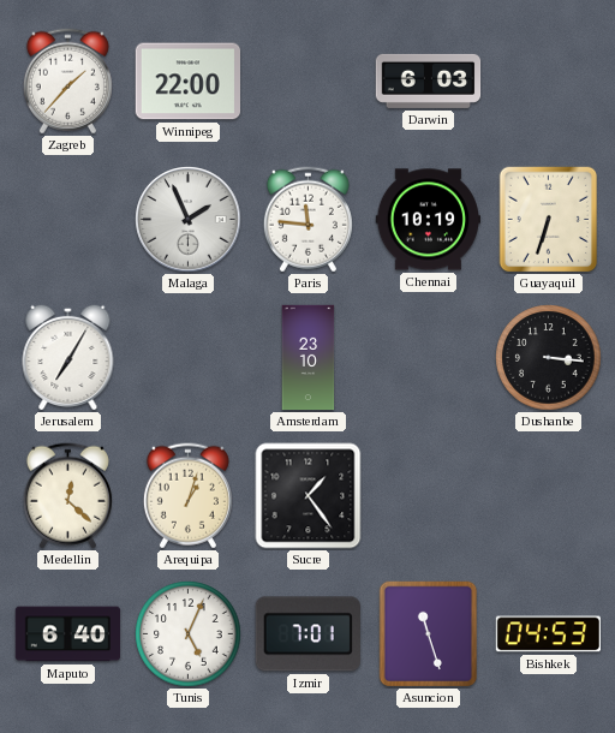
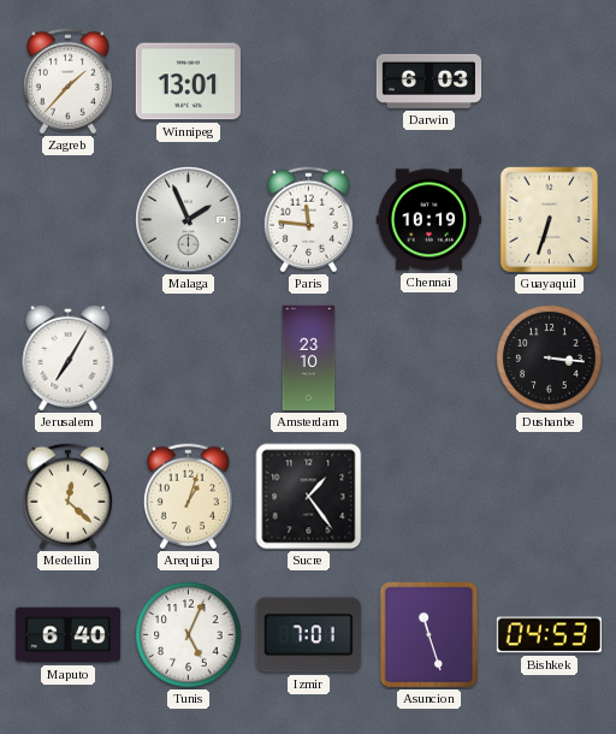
Winnipeg: 22:00 -> 13:01 (188, 82)
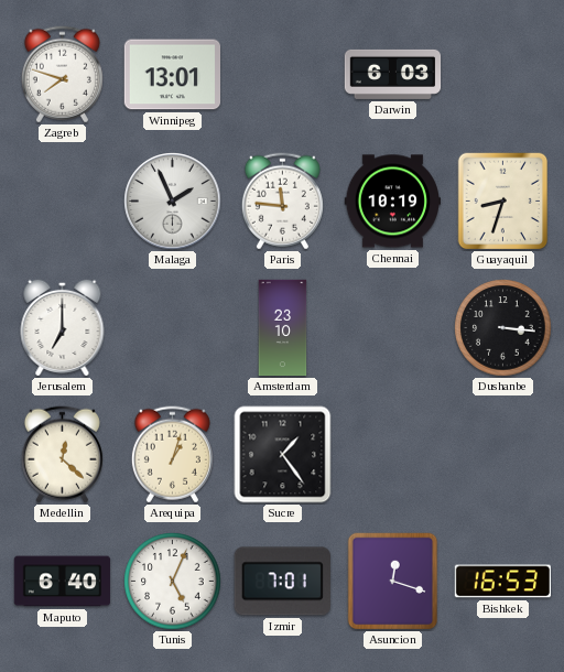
Zagreb: 1:37 -> 7:48 (62, 75)
Guayaquil: 6:33 -> 8:33 (503, 202)
Jerusalem: 7:05 -> 7:00 (63, 327)
Asuncion: 11:27 -> 12:18 (393, 582)
Bishkek: 04:53 -> 16:53 (502, 582)
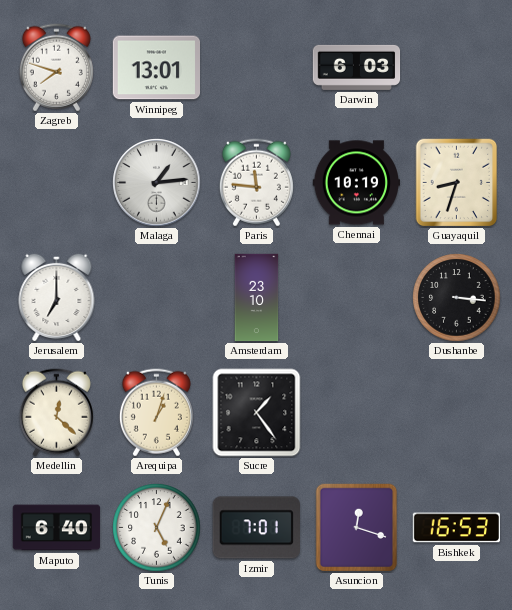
Malaga: 1:56 -> 1:14 (157, 183)
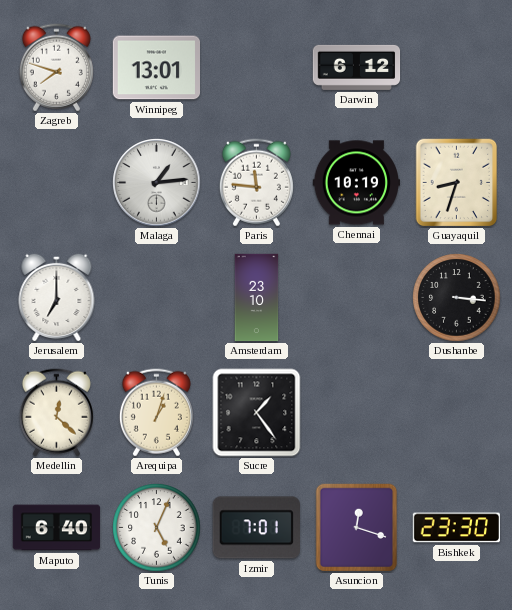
Darwin: 6:03 -> 6:12 (357, 67)
Bishkek: 16:53 -> 23:30 (456, 528)
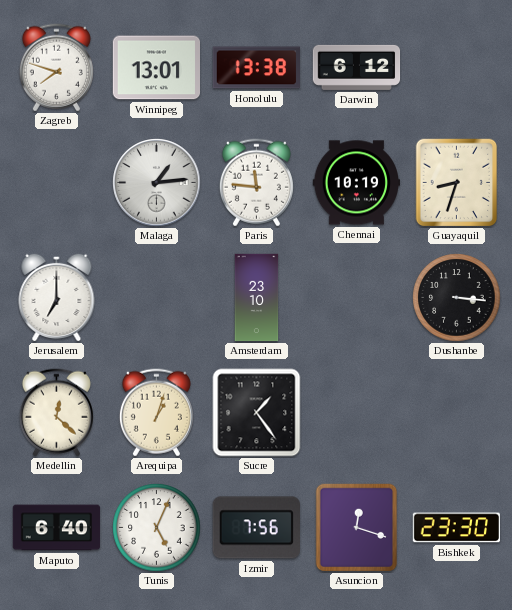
Honolulu: none -> 13:38 (256, 68)
Izmir: 7:01 -> 7:56 (256, 528)
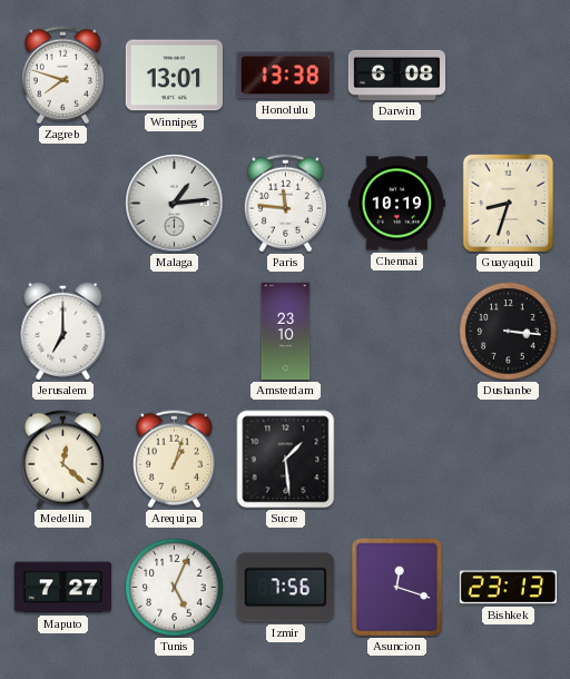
Darwin: 6:12 -> 6:08 (397, 75)
Sucre: 1:24 -> 1:29 (286, 460)
Maputo: 6:40 -> 7:27 (63, 588)
Bishkek: 23:30 -> 23:13 (508, 588)
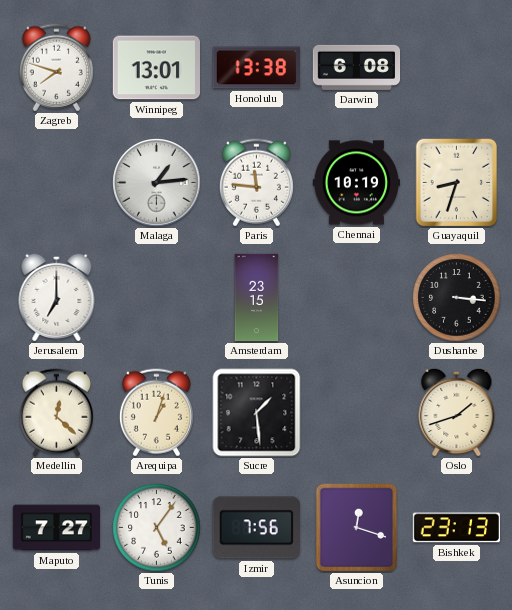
Amsterdam: 23:10 -> 23:15 (257, 298)
Oslo: none -> 1:42 (457, 412)
Tunis: 5:04 -> 5:06 (157, 528)
